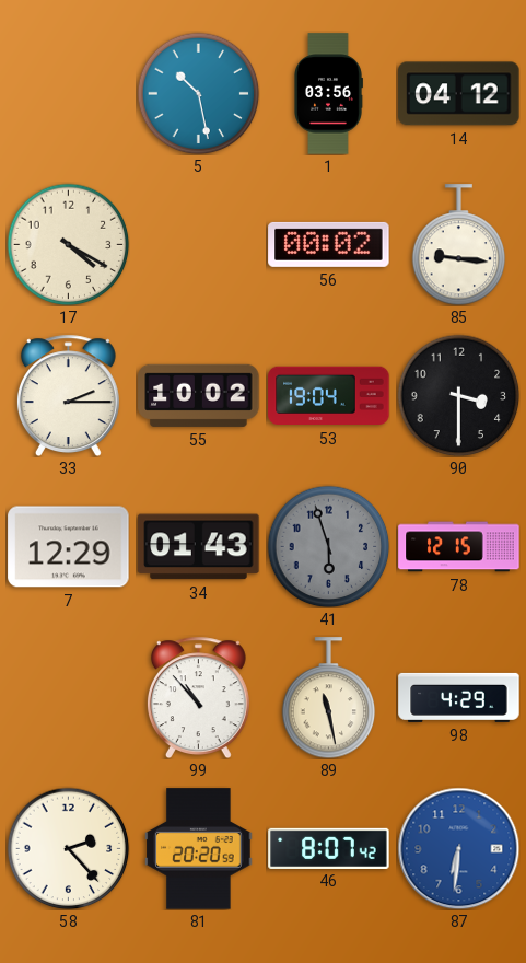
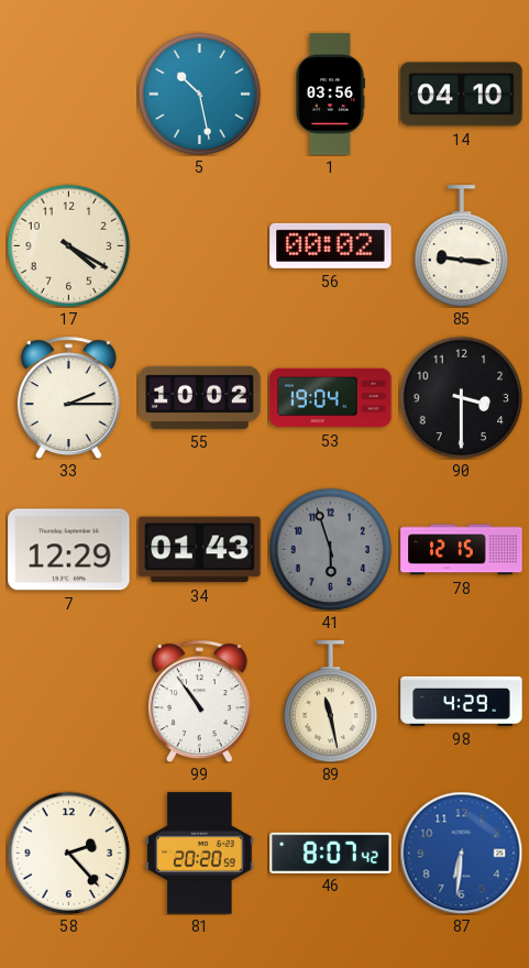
14: 04:12 -> 04:10 (462, 95)
99: 10:53 -> 10:54 (199, 701)
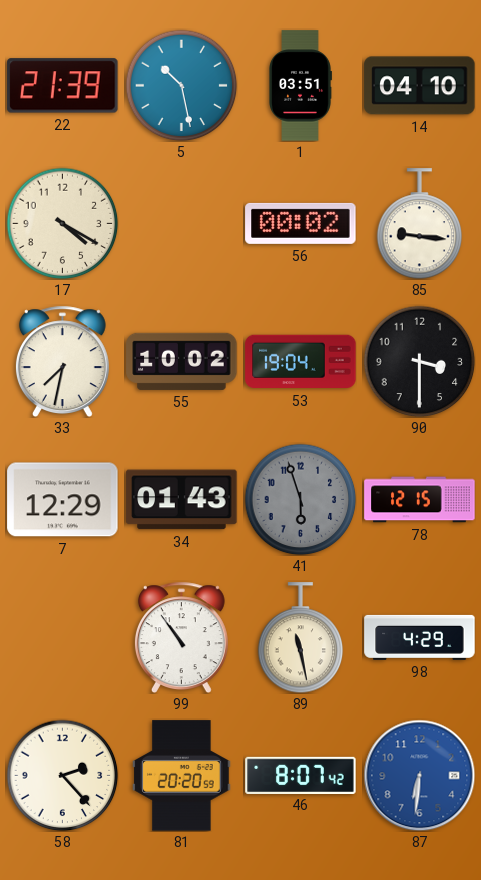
22: none -> 21:39 (63, 86)
1: 03:56 -> 03:51 (301, 86)
33: 2:15 -> 7:32 (62, 361)
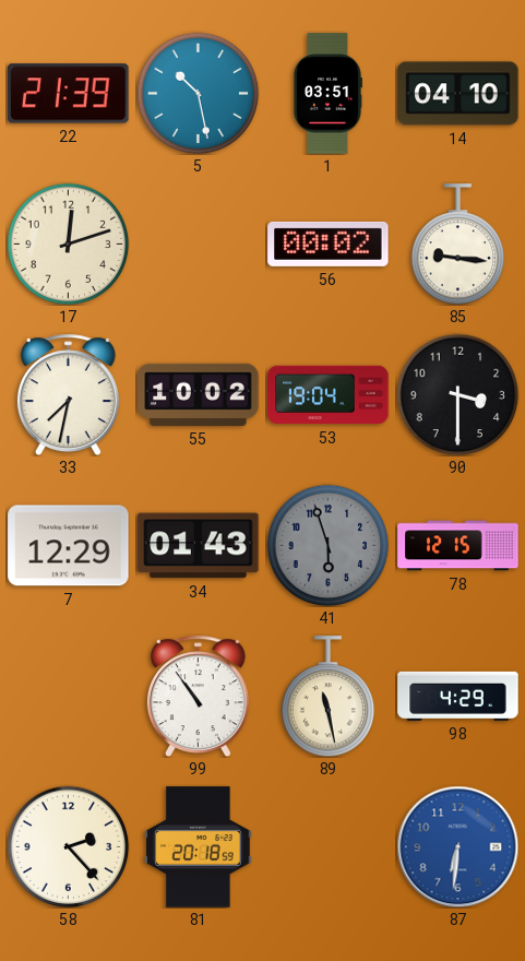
17: 4:20 -> 12:12 (68, 244)
81: 20:20 -> 20:18 (199, 847)
46: 8:07 -> none (301, 775)
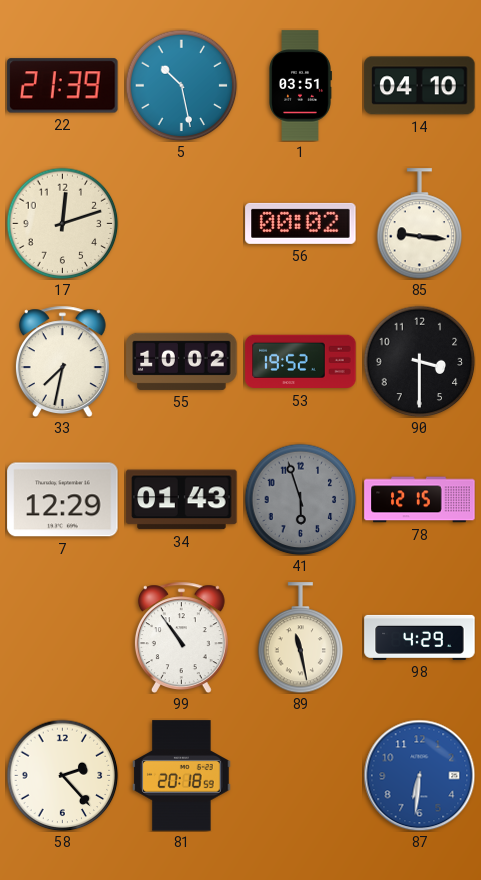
53: 19:04 -> 19:52 (301, 362)
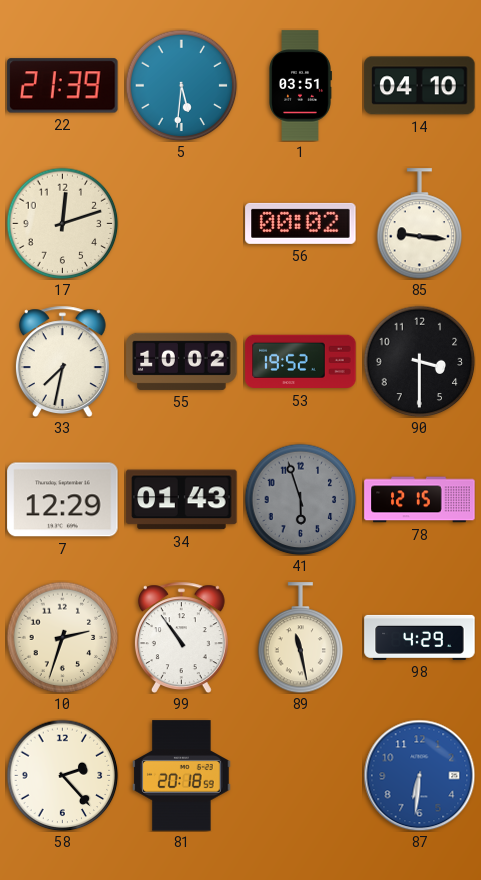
5: 10:28 -> 5:31 (181, 85)
10: none -> 2:33 (62, 637)
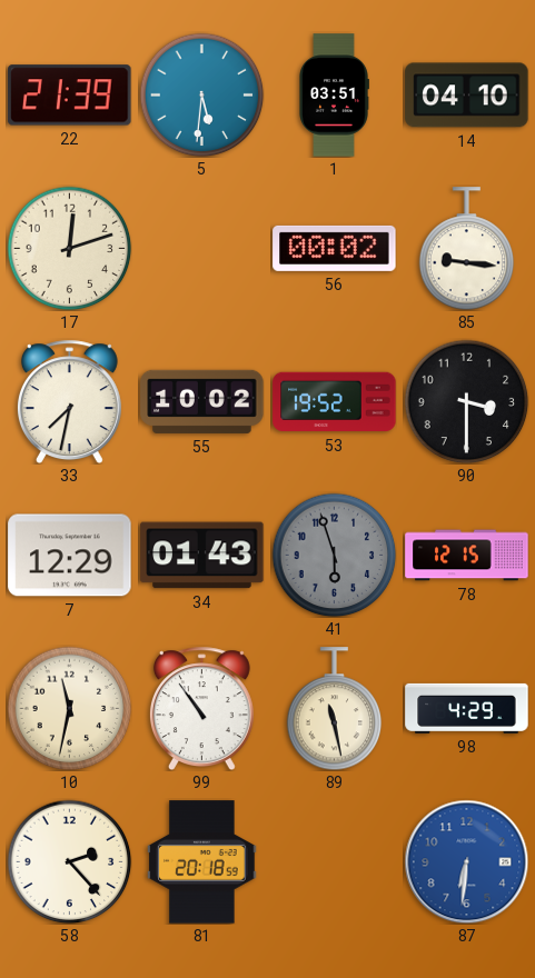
10: 2:33 -> 11:32 (69, 708)
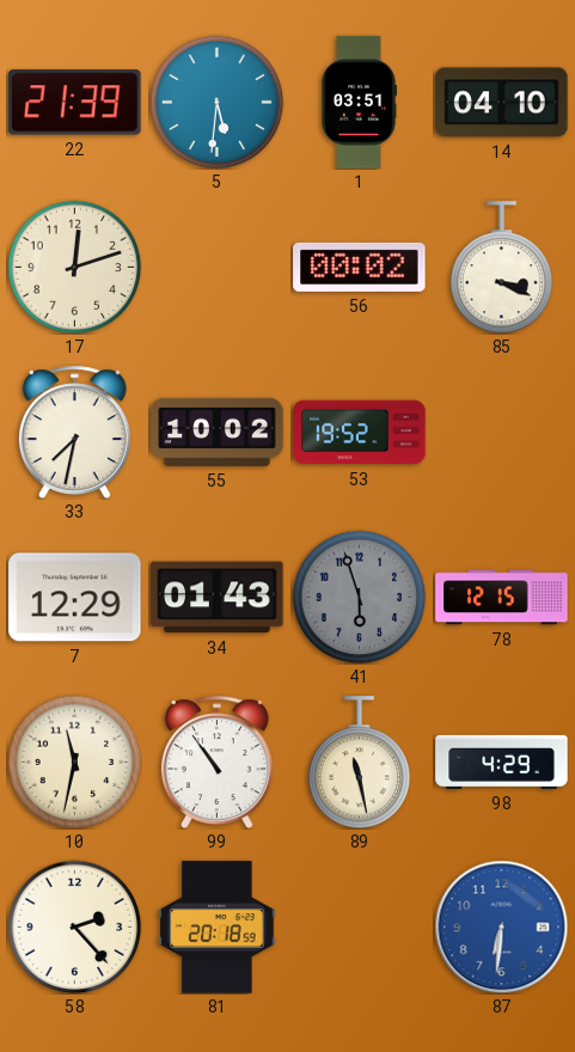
85: 9:16 -> 3:19 (502, 268)
90: 3:30 -> none (466, 401)
